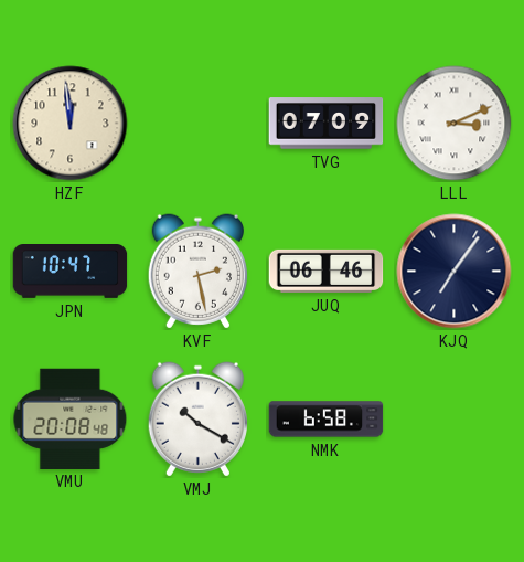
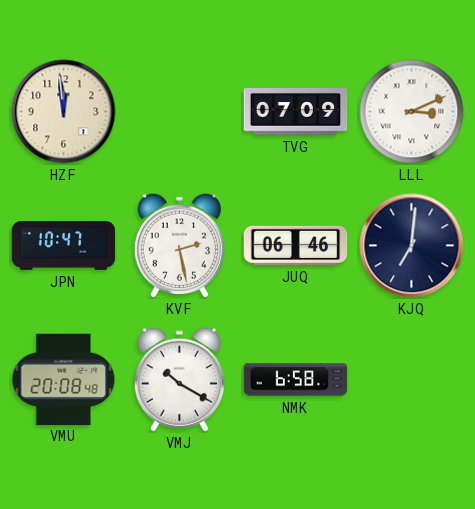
KJQ: 7:06 -> 7:01 (412, 246)
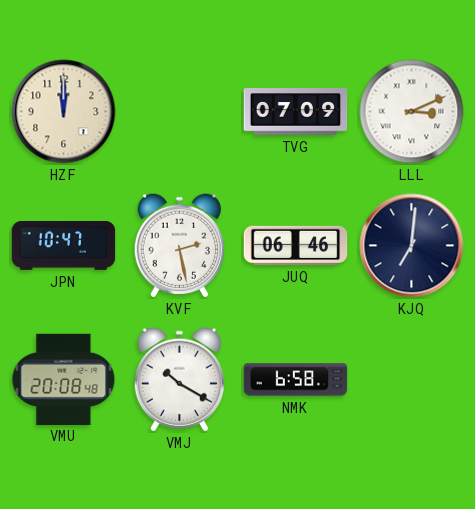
HZF: 11:59 -> 12:00 (64, 112)
